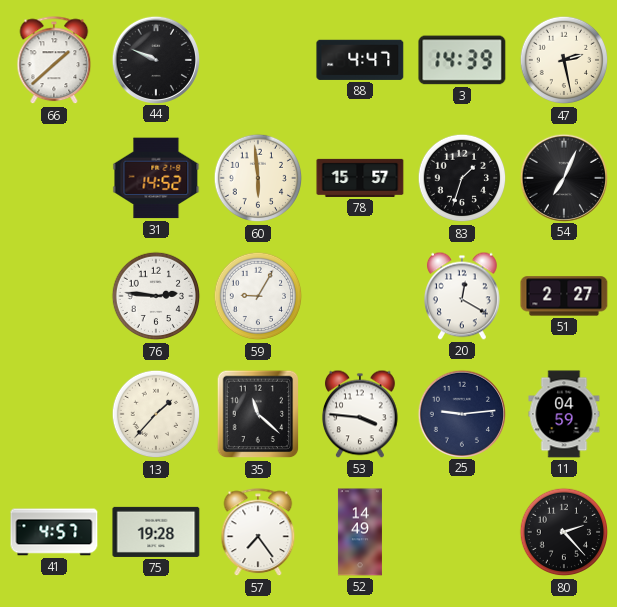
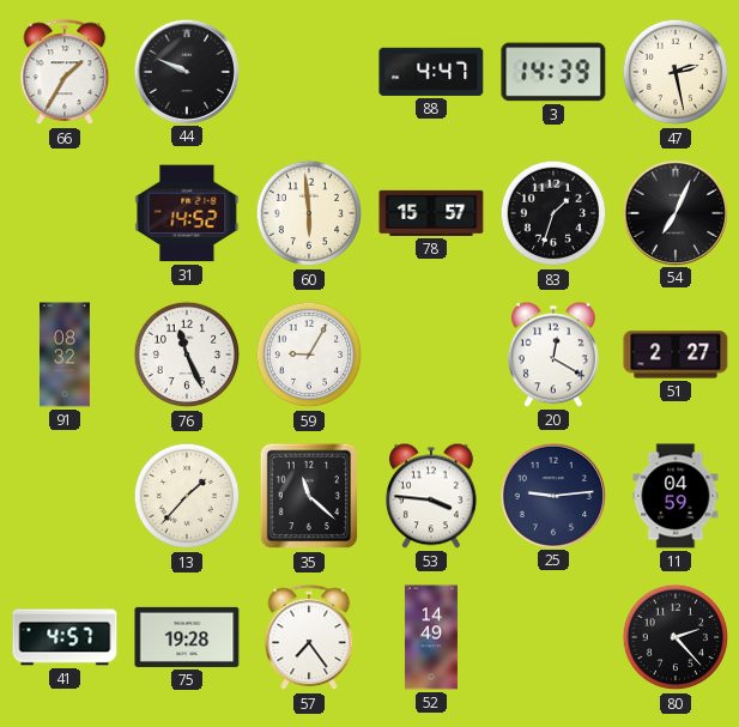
66: 1:38 -> 1:35 (65, 73)
91: none -> 08:32 (65, 355)
76: 2:46 -> 11:26 (187, 355)
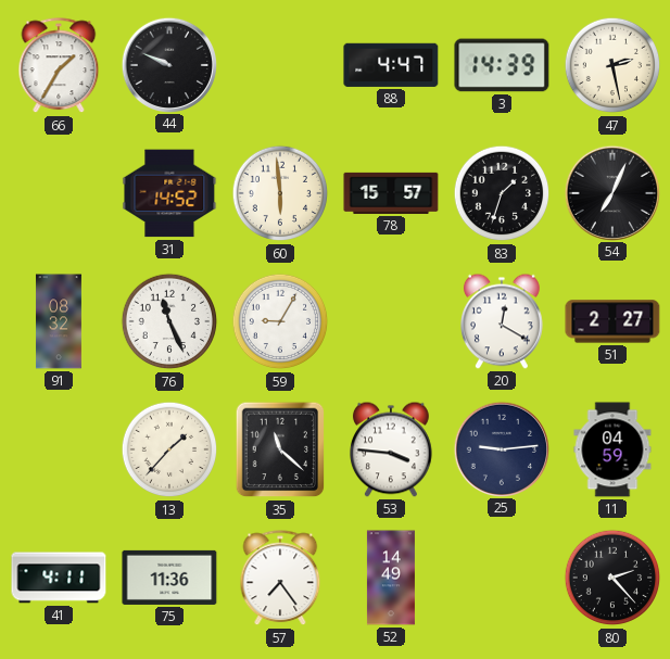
41: 4:57 -> 4:11 (59, 578)
75: 19:28 -> 11:36 (169, 578)
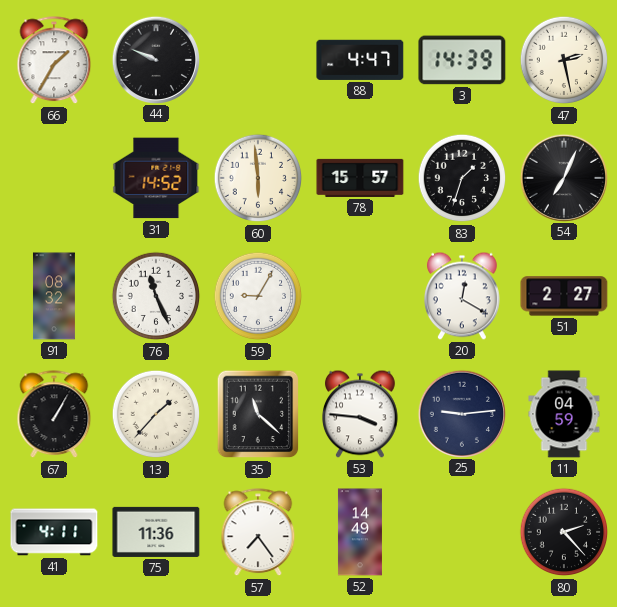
67: none -> 1:05 (54, 415)
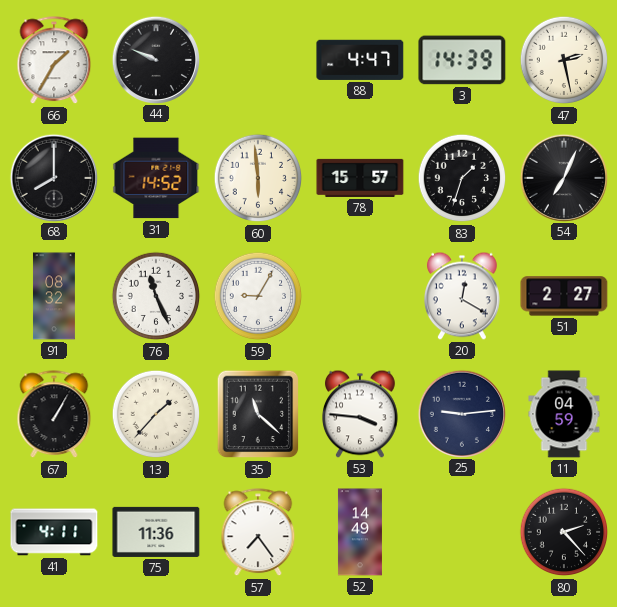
68: none -> 8:00 (53, 177)
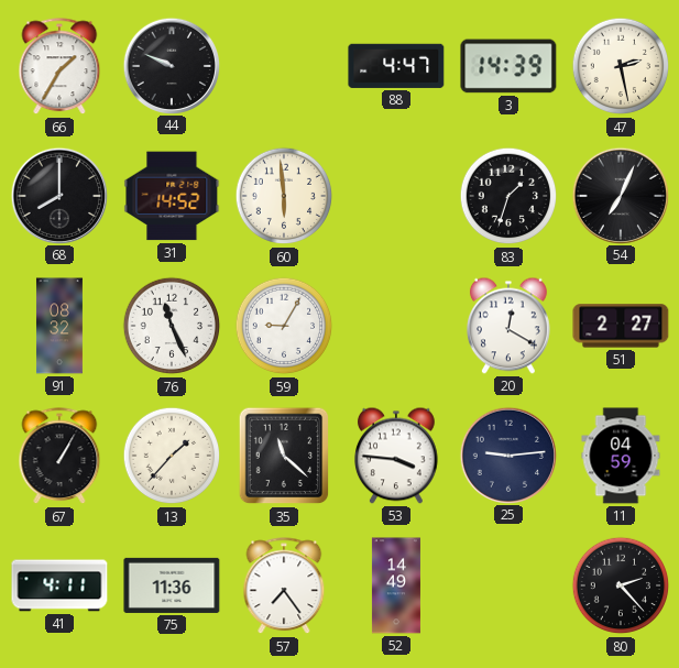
78: 15:57 -> none (360, 178)
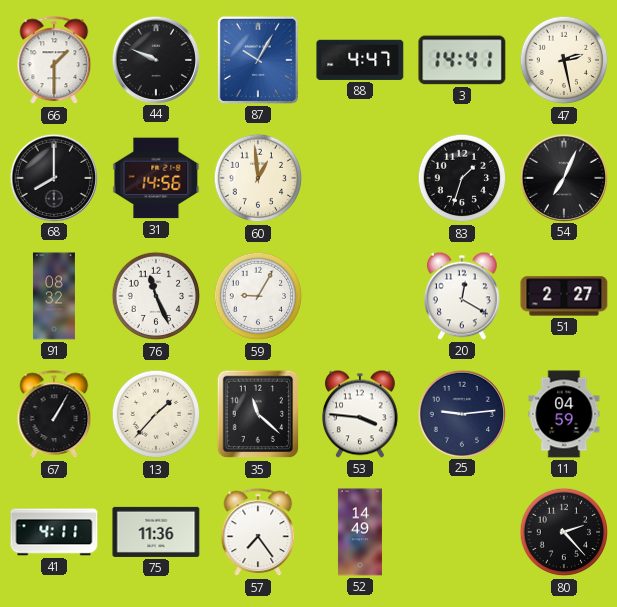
66: 1:35 -> 1:30 (54, 61)
87: none -> 10:05 (258, 60)
3: 14:39 -> 14:41 (462, 60)
31: 14:52 -> 14:56 (156, 178)
60: 5:59 -> 12:59 (258, 178)
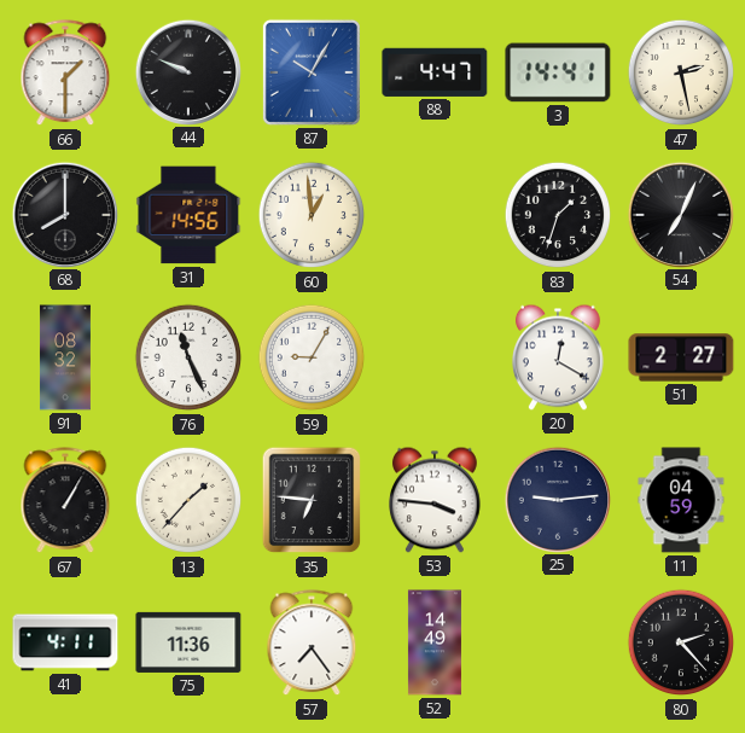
35: 11:22 -> 6:46 (312, 500)
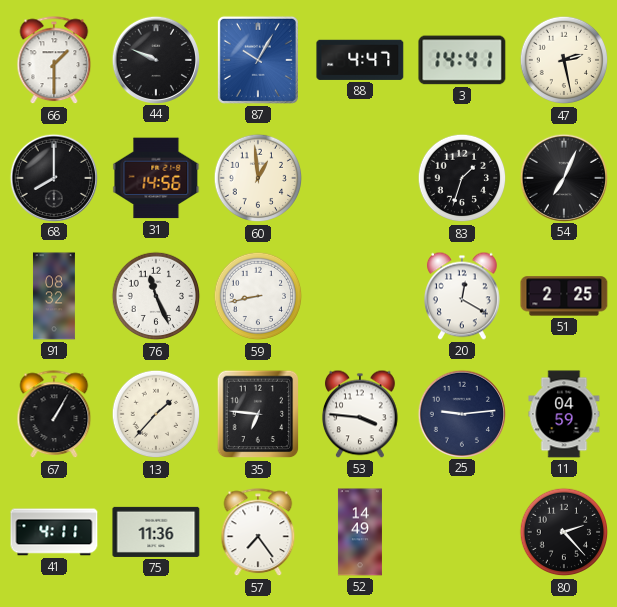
59: 9:05 -> 8:43 (258, 296)
51: 2:27 -> 2:25 (564, 296)
